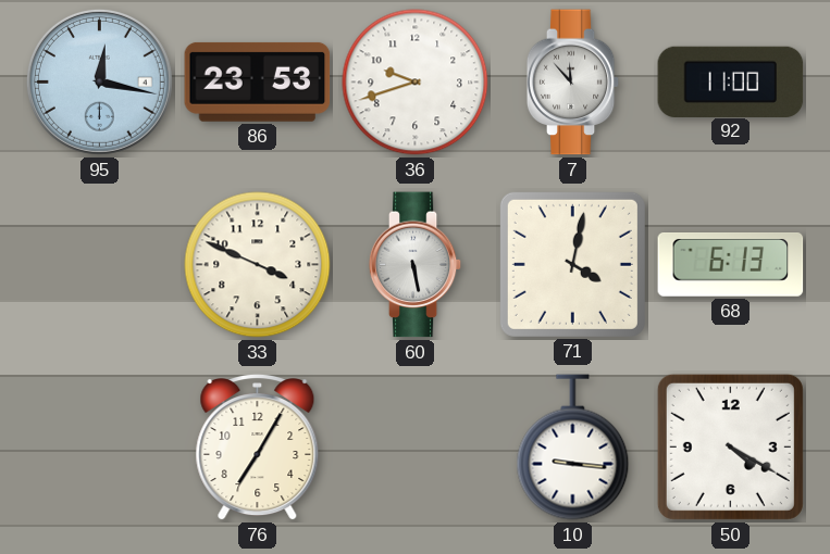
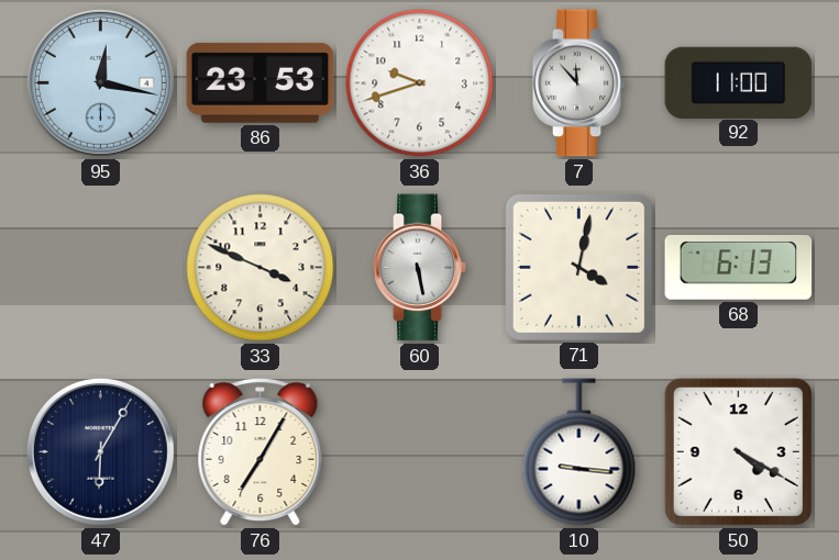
47: none -> 6:05 (100, 451)
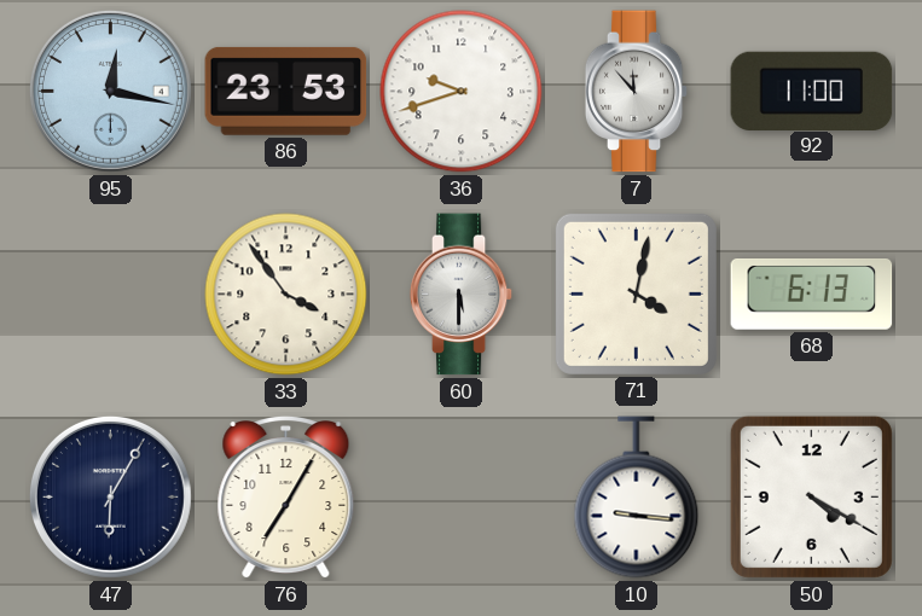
33: 3:49 -> 3:54 (286, 295)
60: 5:28 -> 5:30 (462, 295)
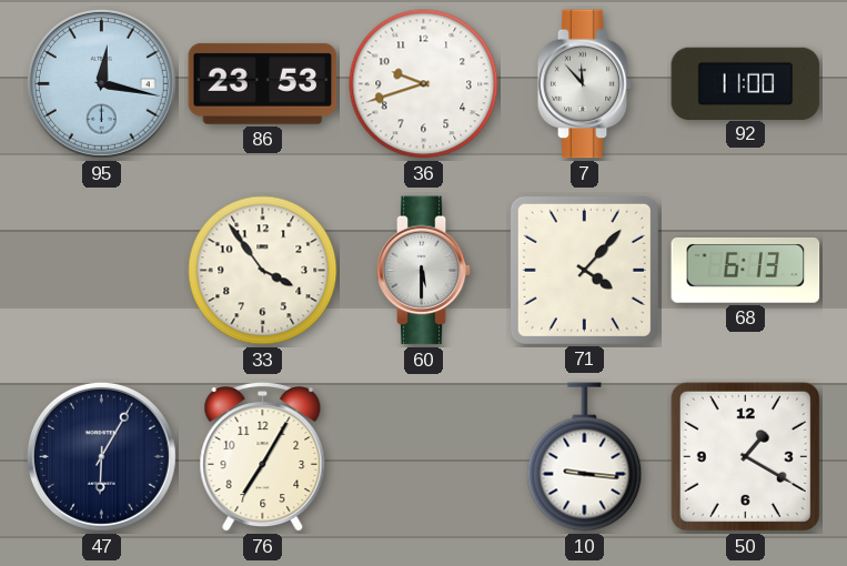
71: 4:02 -> 4:07 (584, 270)
50: 4:20 -> 1:20 (745, 456)
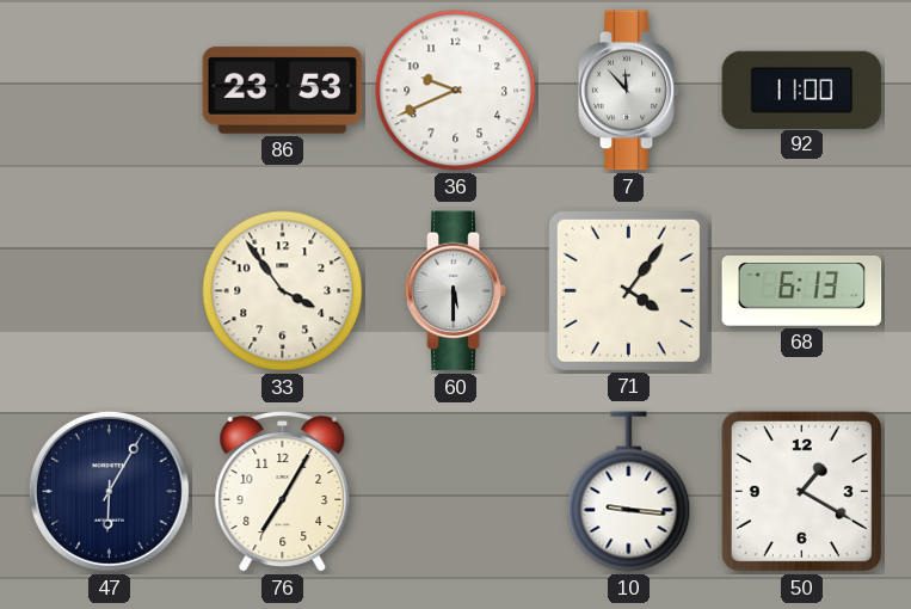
95: 12:17 -> none (101, 83)
36: 9:42 -> 9:41 (456, 91)
71: 4:07 -> 4:06 (628, 290)
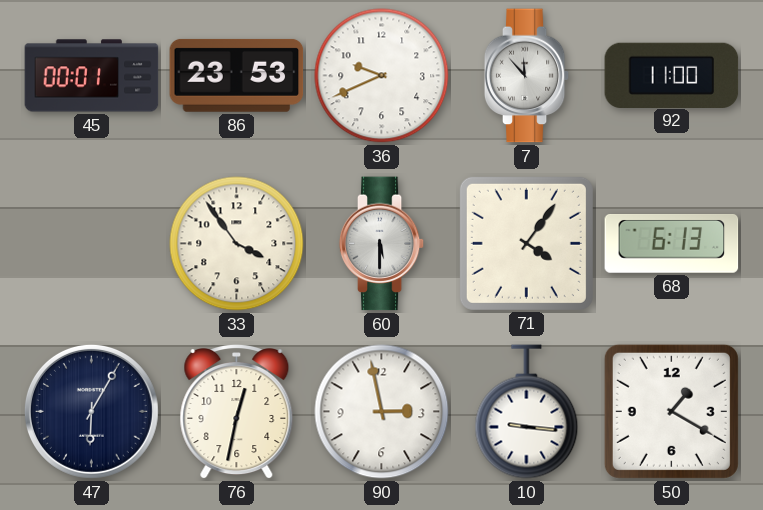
45: none -> 00:01 (92, 76)
76: 7:05 -> 12:32 (237, 413)
90: none -> 2:58 (382, 412)
